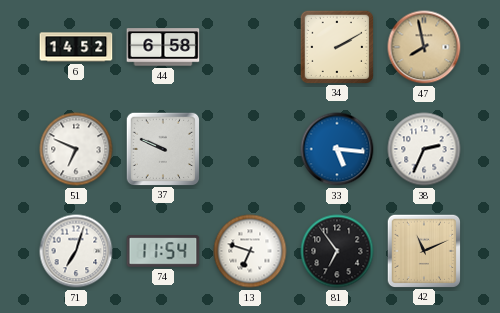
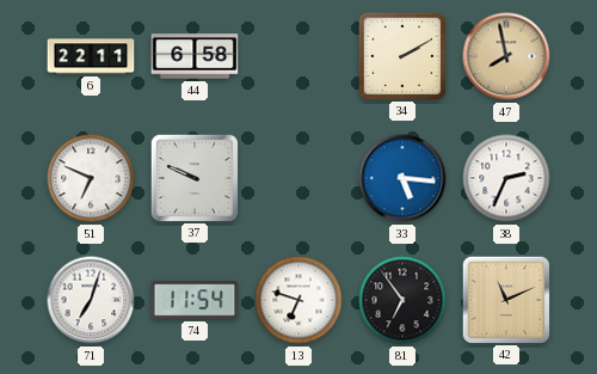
6: 14:52 -> 22:11 (91, 56)
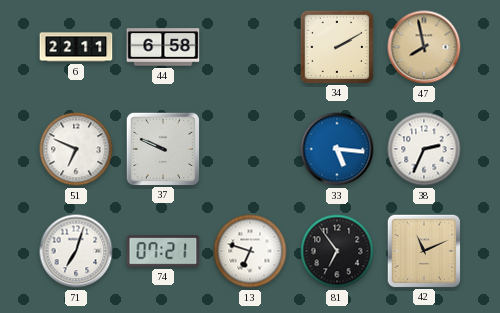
74: 11:54 -> 07:21 (163, 251)
